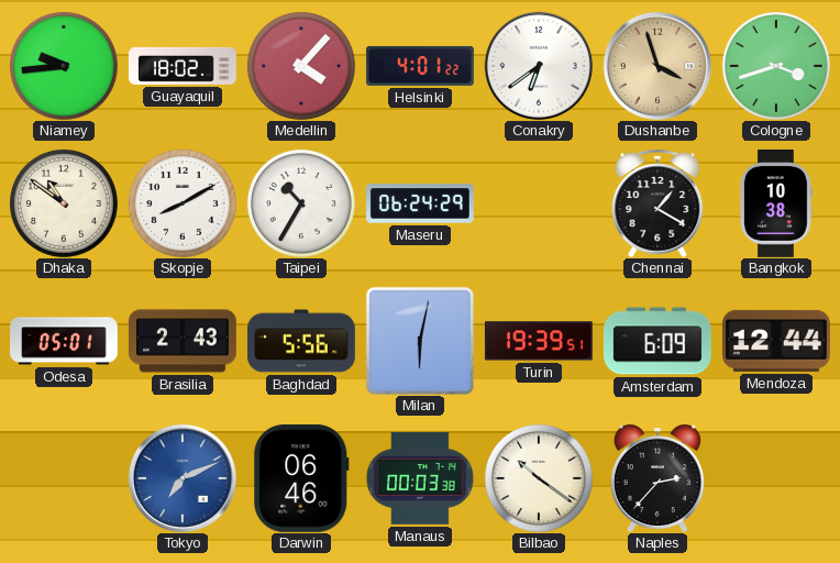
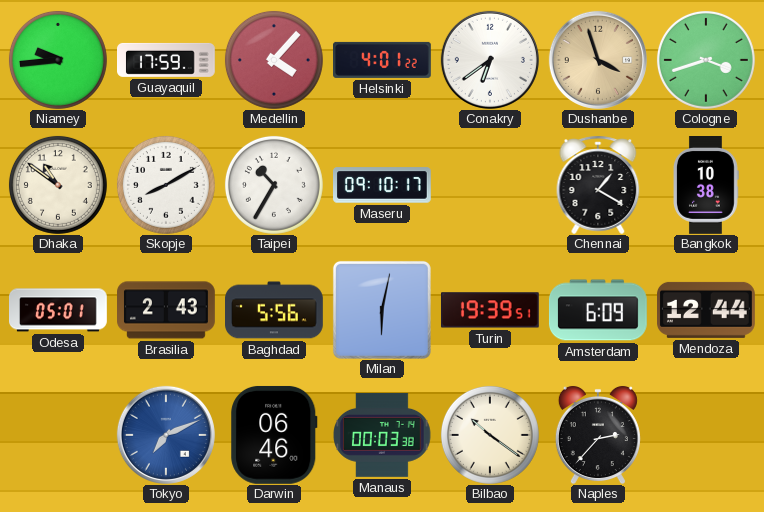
Guayaquil: 18:02 -> 17:59 (167, 60)
Maseru: 06:24 -> 09:10 (383, 185)
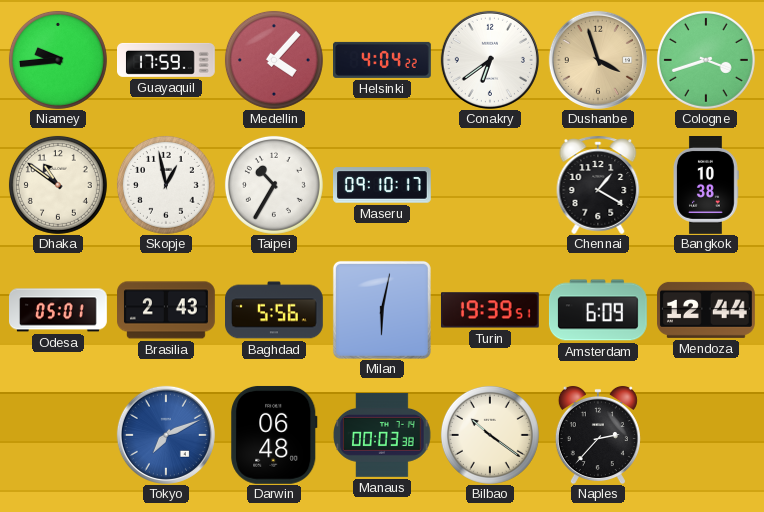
Helsinki: 4:01 -> 4:04 (383, 60)
Skopje: 8:10 -> 12:58 (166, 185)
Darwin: 06:46 -> 06:48 (274, 435)
